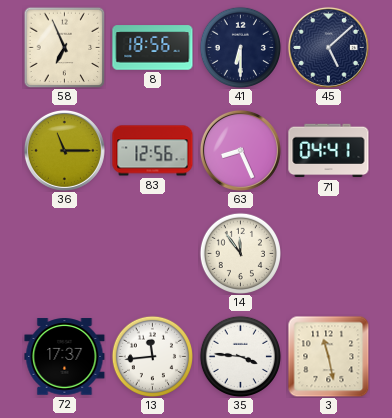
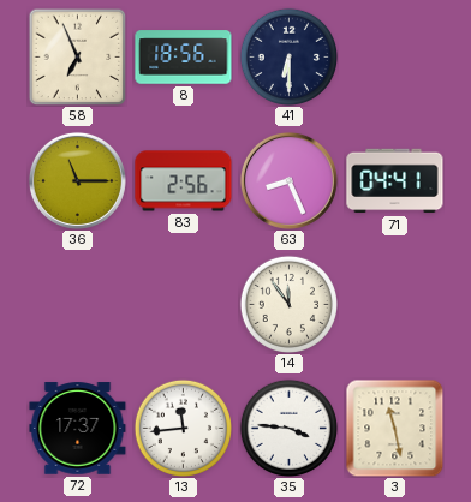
45: 5:08 -> none (328, 47)
83: 12:56 -> 2:56 (184, 181)
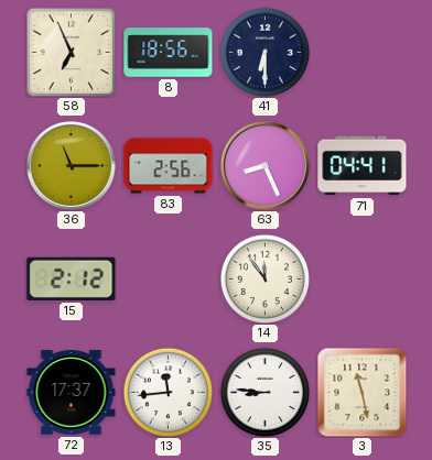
15: none -> 2:12 (72, 278)
35: 3:46 -> 8:46 (264, 392)
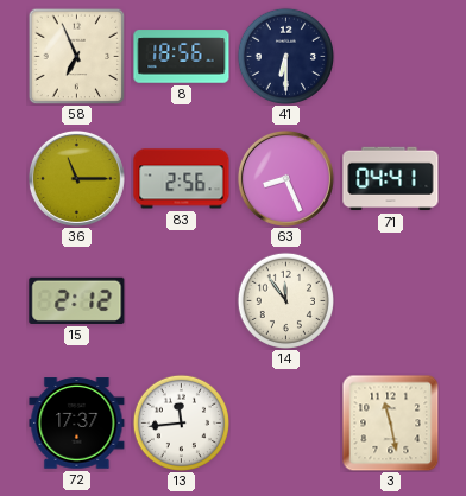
35: 8:46 -> none (264, 392)
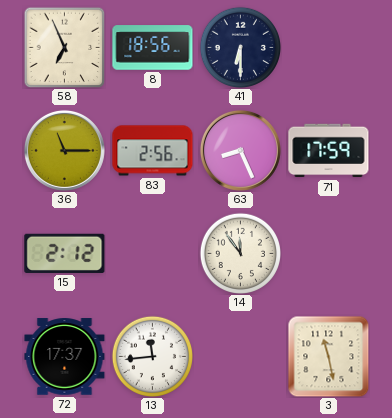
71: 04:41 -> 17:59 (329, 151)
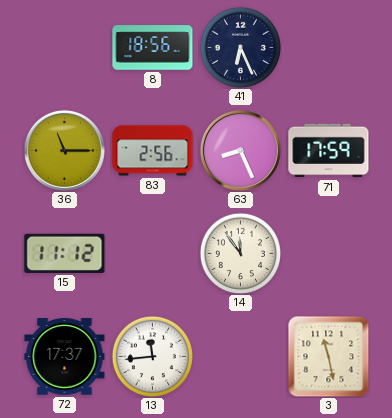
58: 6:56 -> none (64, 47)
41: 6:30 -> 6:26 (240, 47)
15: 2:12 -> 11:12 (65, 253)
